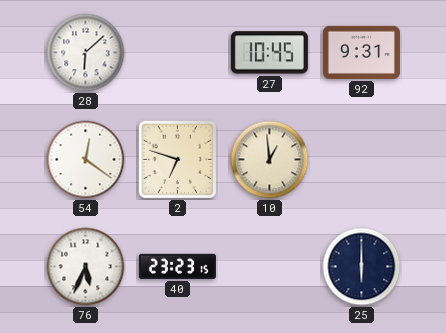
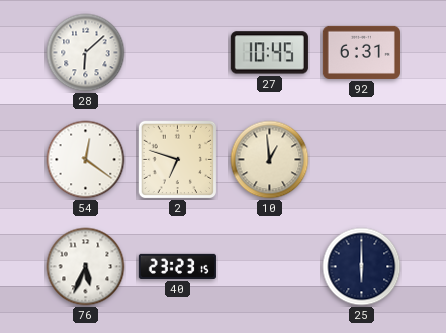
92: 9:31 -> 6:31 (361, 52)
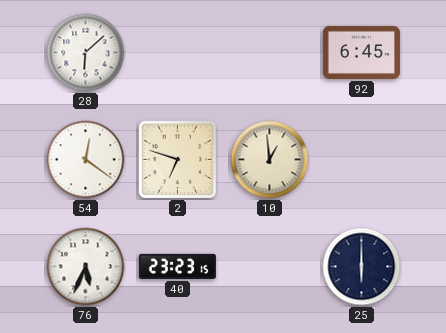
27: 10:45 -> none (269, 53)
92: 6:31 -> 6:45 (361, 52)
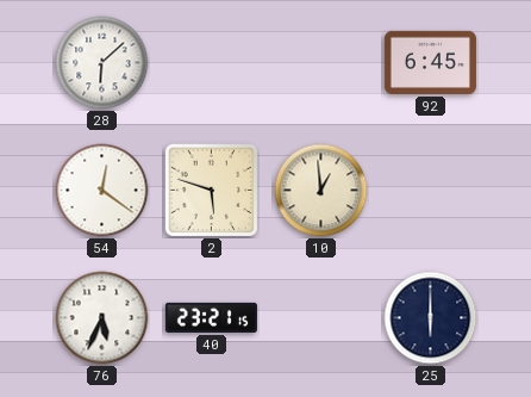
2: 6:48 -> 5:48 (212, 191)
40: 23:23 -> 23:21 (211, 317)
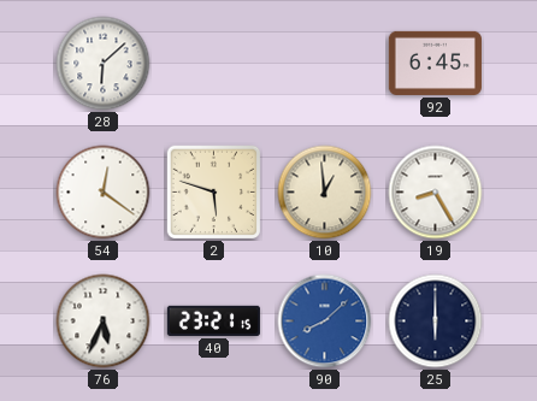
19: none -> 8:25 (436, 193)
90: none -> 8:08 (325, 322)
